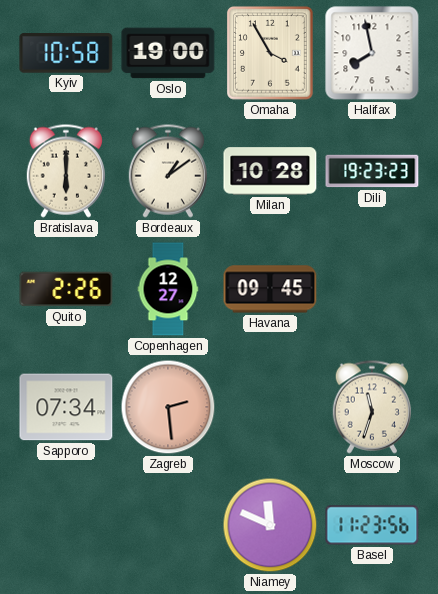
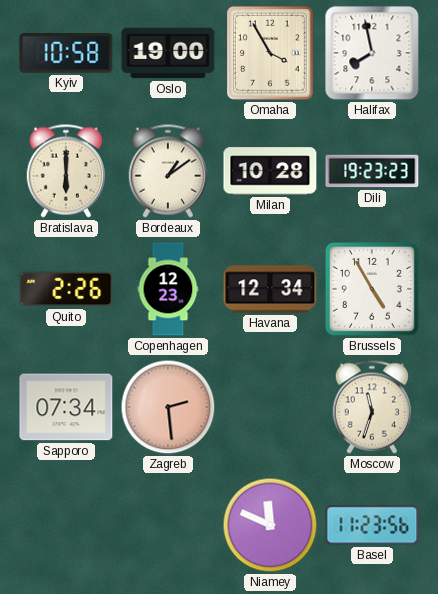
Copenhagen: 12:27 -> 12:23 (168, 289)
Havana: 09:45 -> 12:34 (270, 289)
Brussels: none -> 4:55 (372, 289)
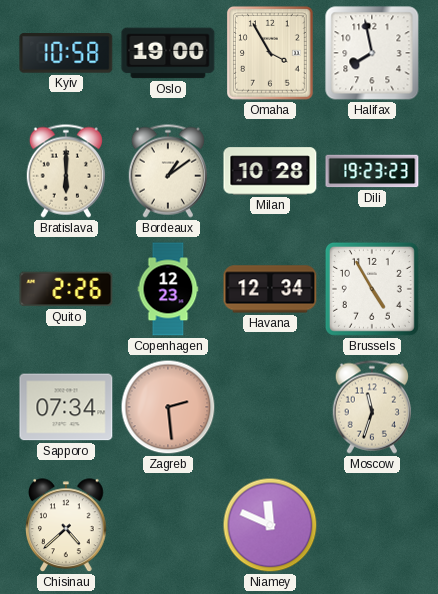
Chisinau: none -> 4:38 (67, 526)
Basel: 11:23 -> none (372, 525)
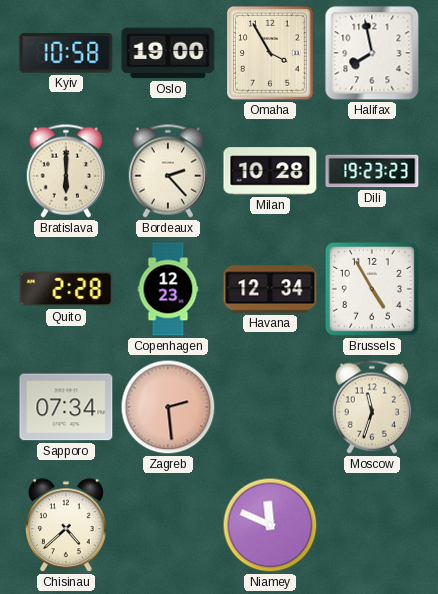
Bordeaux: 1:09 -> 2:23 (168, 171)
Quito: 2:26 -> 2:28 (66, 289)
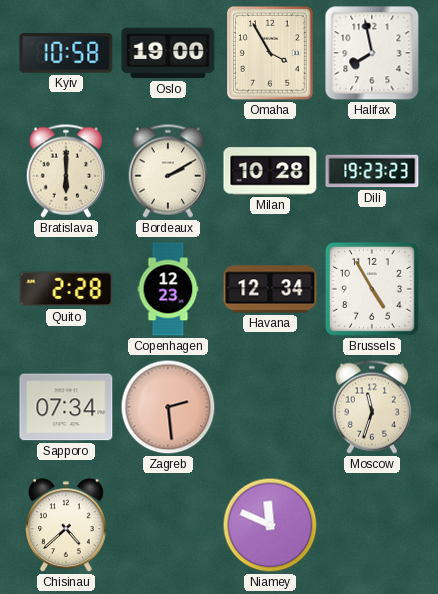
Bordeaux: 2:23 -> 2:10 (168, 171)
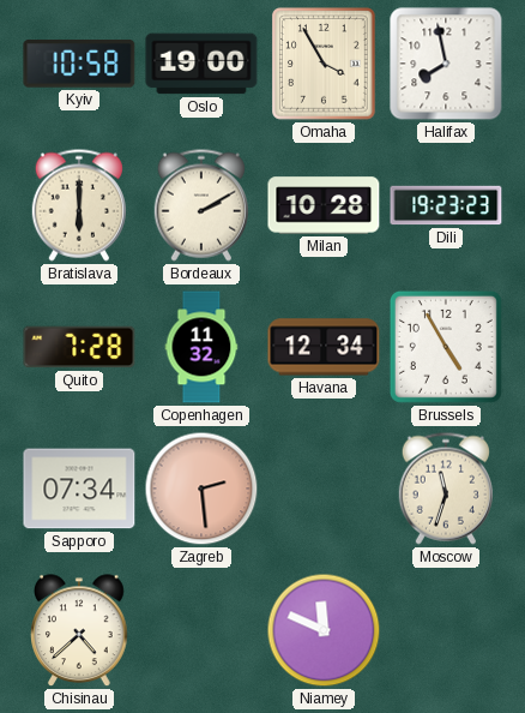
Quito: 2:28 -> 7:28 (79, 347)
Copenhagen: 12:23 -> 11:32 (201, 347)
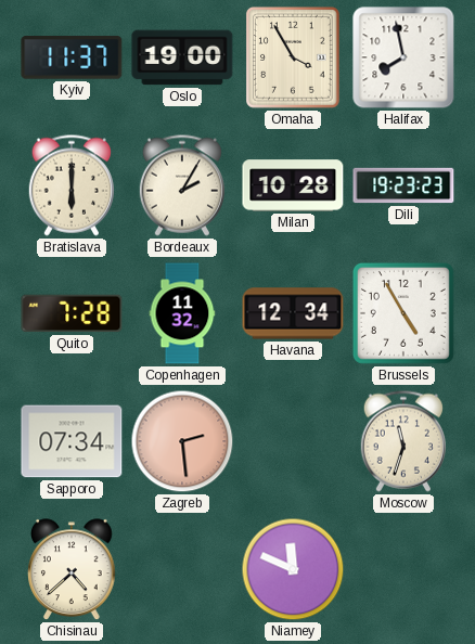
Kyiv: 10:58 -> 11:37 (72, 59)
Bordeaux: 2:10 -> 2:05 (182, 185)
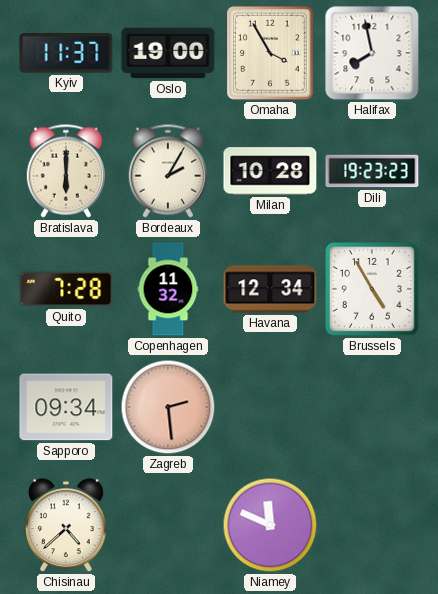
Sapporo: 07:34 -> 09:34 (66, 407)
Moscow: 11:33 -> none (403, 441)
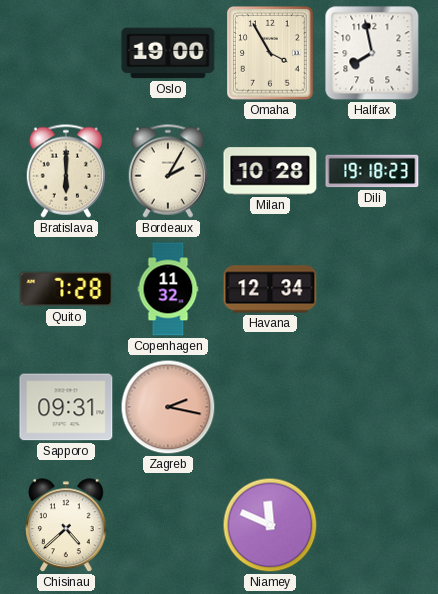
Kyiv: 11:37 -> none (66, 54)
Dili: 19:23 -> 19:18 (372, 171)
Brussels: 4:55 -> none (372, 289)
Sapporo: 09:34 -> 09:31 (66, 407)
Zagreb: 2:29 -> 2:17 (168, 407)
